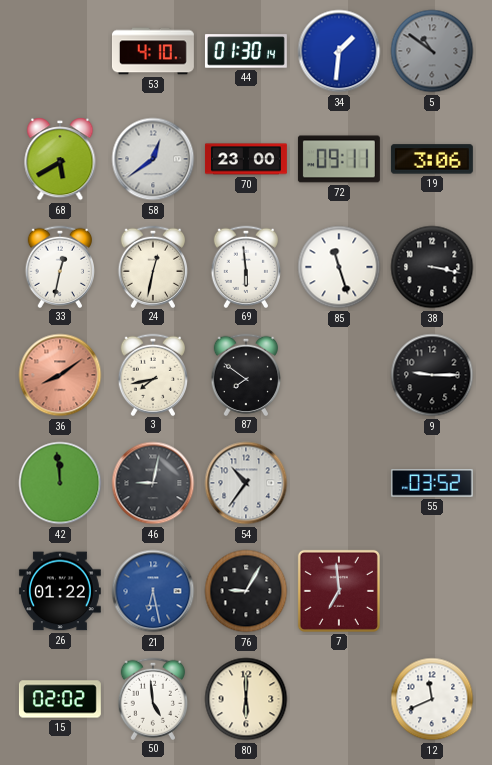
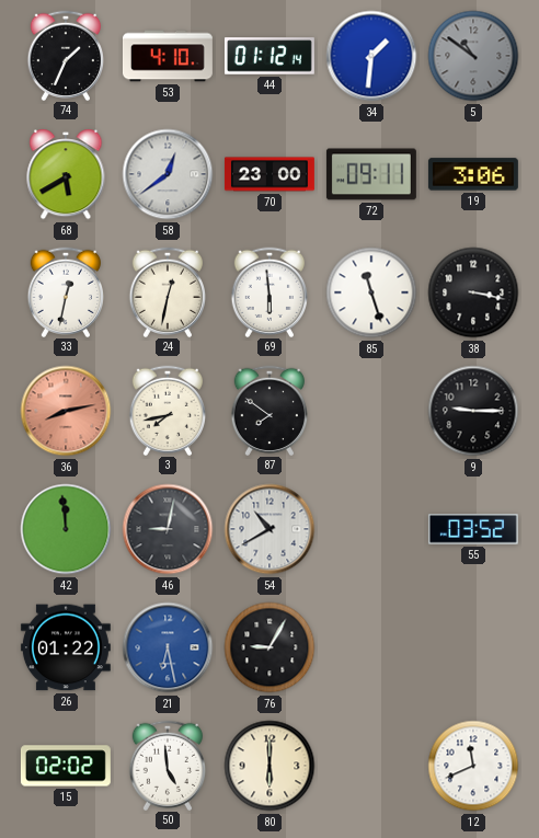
74: none -> 1:34 (65, 55)
44: 01:30 -> 01:12 (269, 56)
36: 8:09 -> 8:13 (66, 411)
54: 10:36 -> 10:40 (269, 529)
7: 6:59 -> none (339, 591)
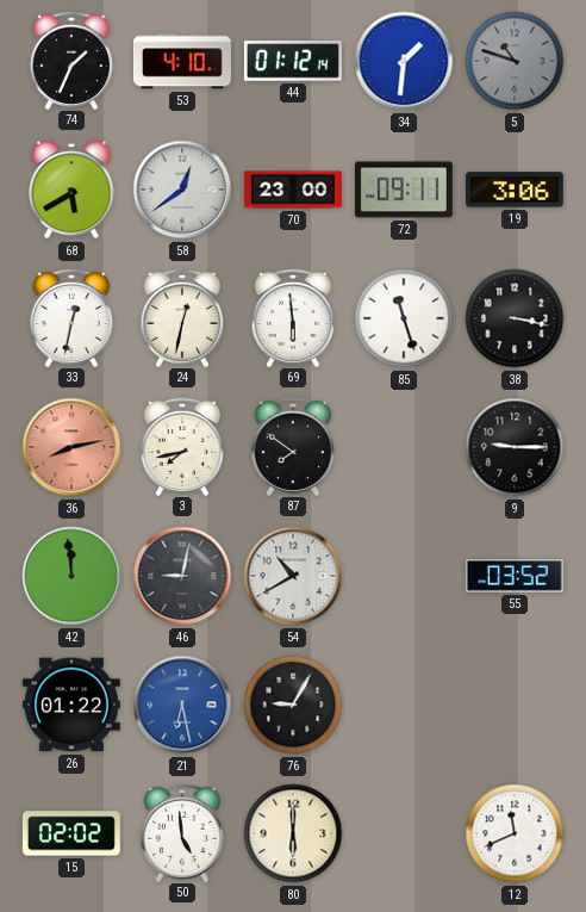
5: 10:51 -> 10:48 (515, 61)
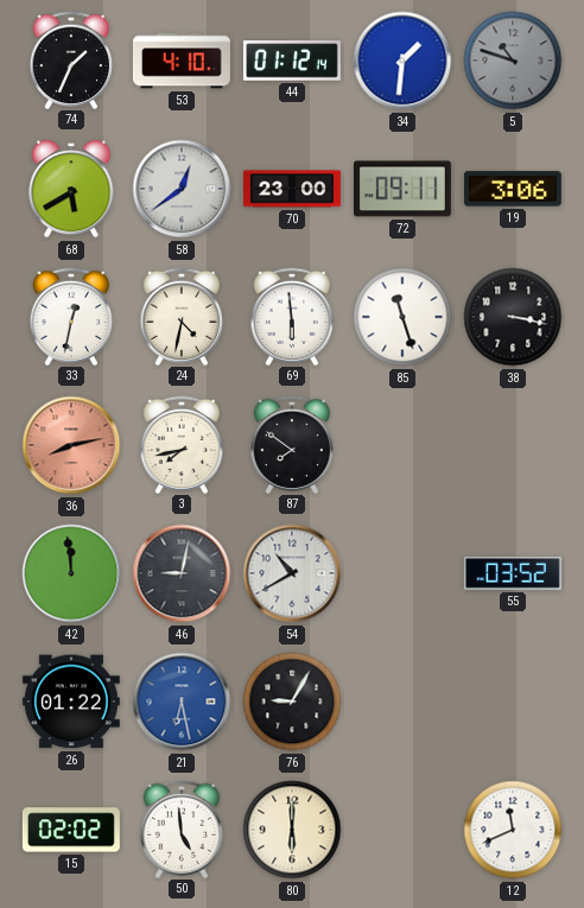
24: 12:32 -> 4:32 (180, 316)
9: 9:15 -> none (515, 447)
